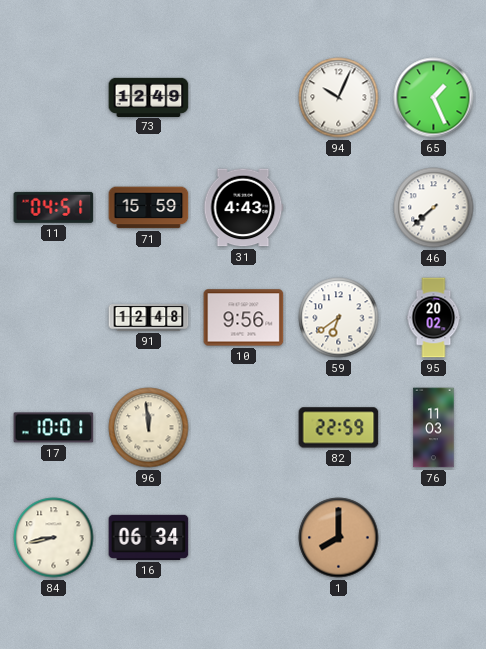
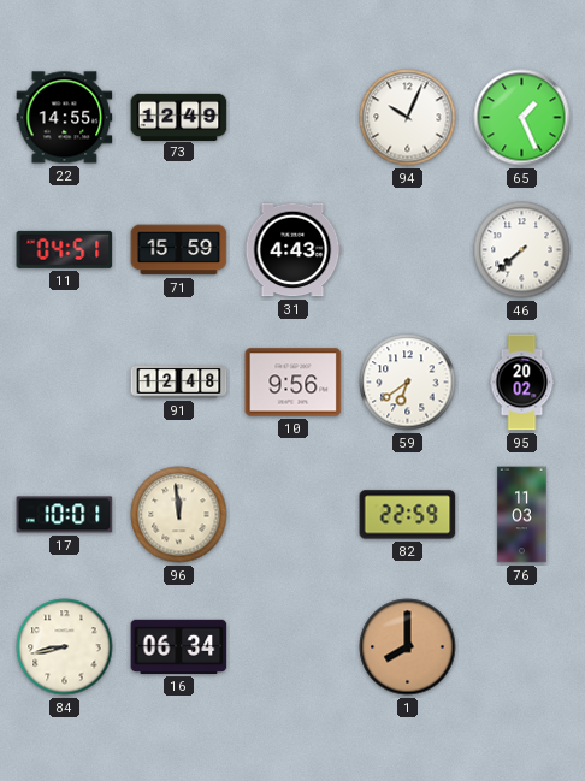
22: none -> 14:55 (65, 118)
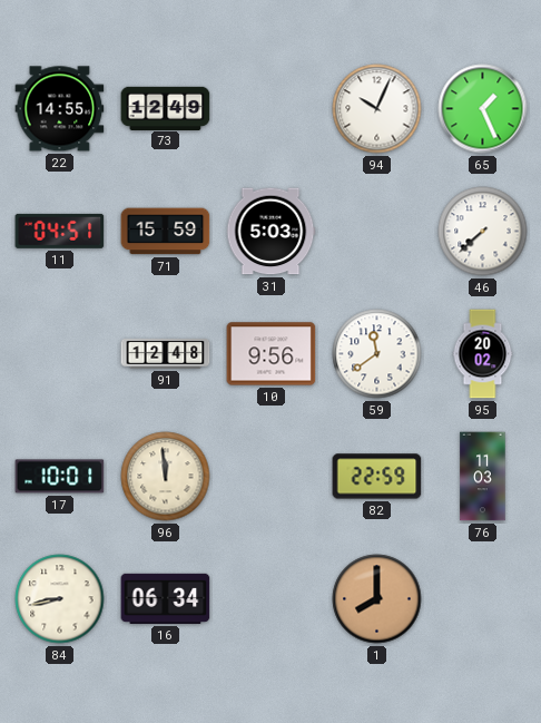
31: 4:43 -> 5:03 (270, 232)
59: 6:39 -> 11:39 (377, 354)
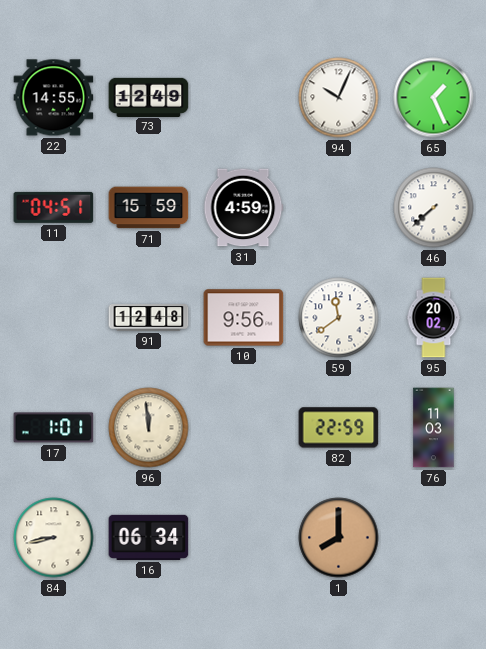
31: 5:03 -> 4:59 (243, 208)
17: 10:01 -> 1:01 (54, 428)
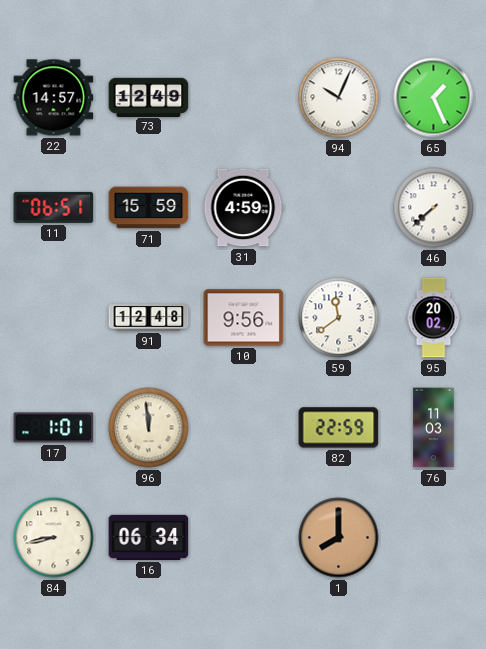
22: 14:55 -> 14:57 (54, 98)
11: 04:51 -> 06:51 (54, 207)
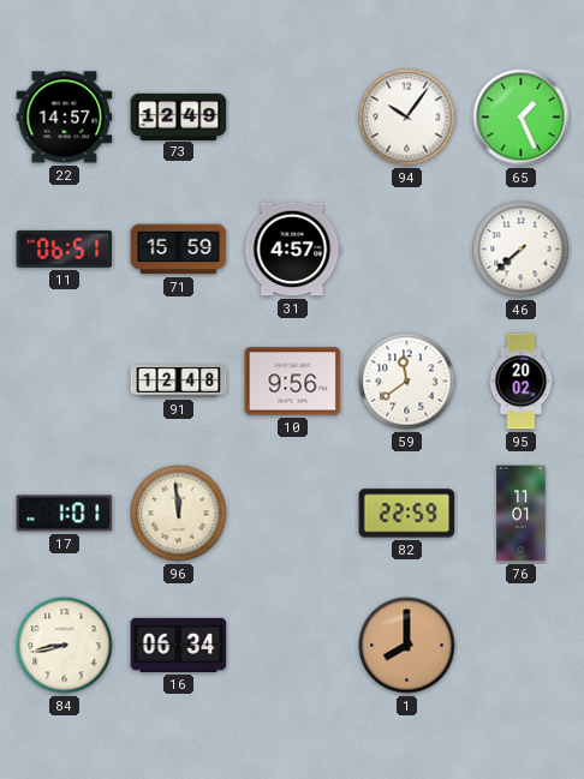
94: 10:04 -> 10:06 (407, 118)
31: 4:59 -> 4:57 (292, 250)
76: 11:03 -> 11:01 (522, 514)
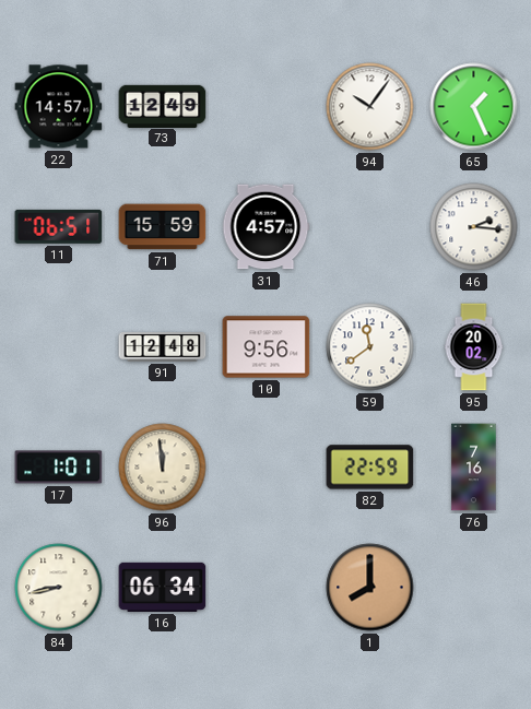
46: 7:38 -> 2:16 (474, 227)
76: 11:01 -> 7:16 (474, 468)
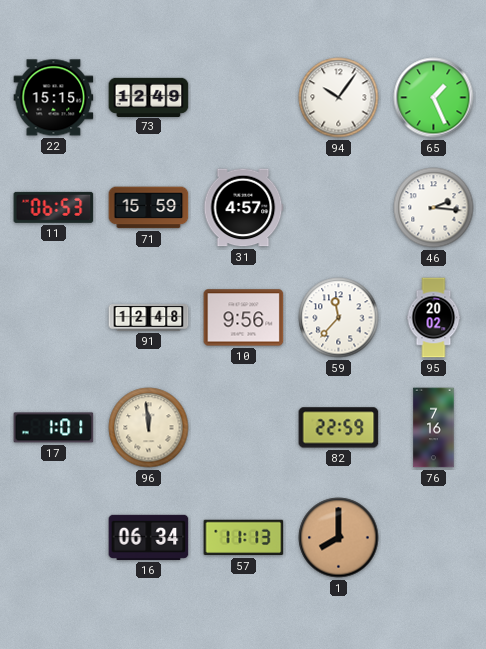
22: 14:57 -> 15:15 (54, 98)
11: 06:51 -> 06:53 (54, 207)
59: 11:39 -> 11:37 (339, 318)
84: 8:43 -> none (59, 588)
57: none -> 11:13 (244, 538)
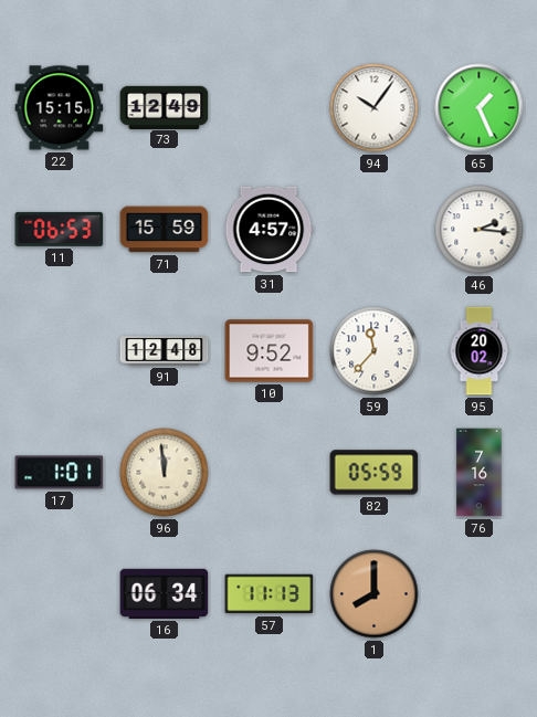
10: 9:56 -> 9:52 (270, 351)
82: 22:59 -> 05:59 (375, 473)
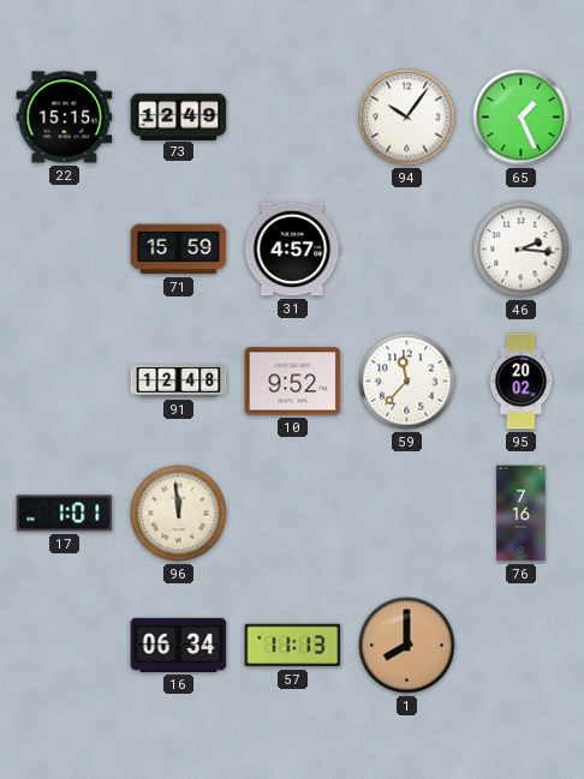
11: 06:53 -> none (60, 229)
82: 05:59 -> none (375, 473)
